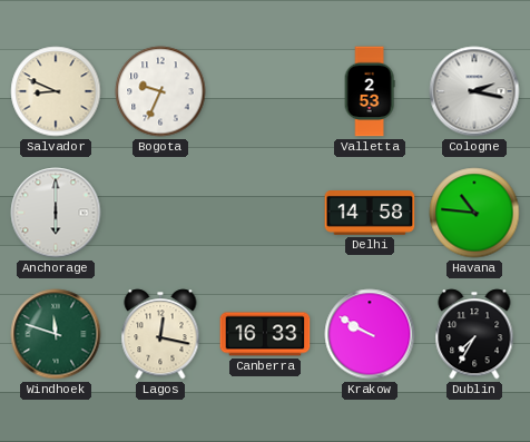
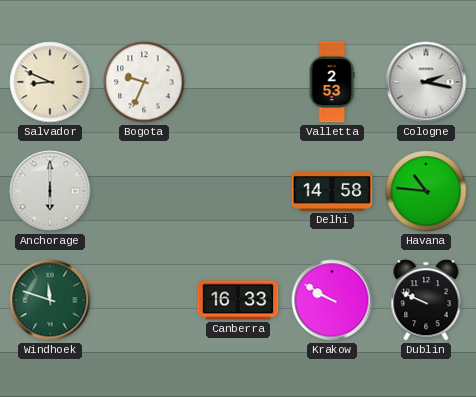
Lagos: 12:17 -> none (160, 334)
Dublin: 7:35 -> 9:49 (426, 300)
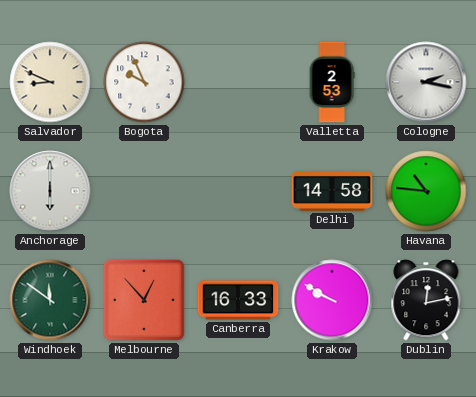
Bogota: 9:34 -> 9:56 (144, 82)
Windhoek: 11:48 -> 11:51 (50, 300)
Melbourne: none -> 12:53 (144, 300)
Dublin: 9:49 -> 12:13 (426, 300)
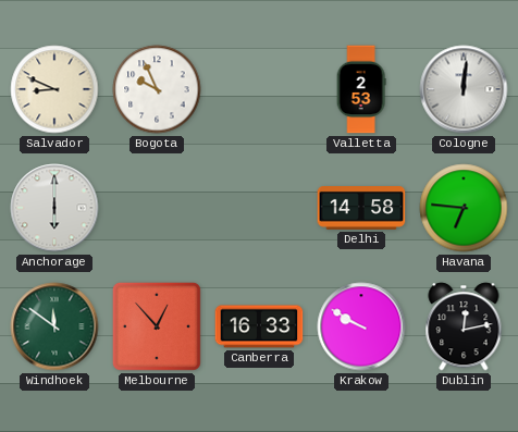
Cologne: 2:17 -> 12:01 (464, 89)
Havana: 10:46 -> 6:46 (464, 208)
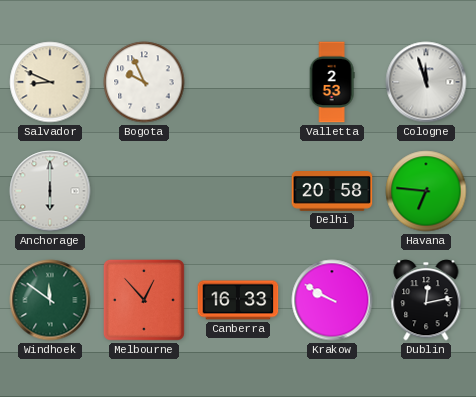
Cologne: 12:01 -> 11:57 (426, 82)
Delhi: 14:58 -> 20:58 (332, 192)
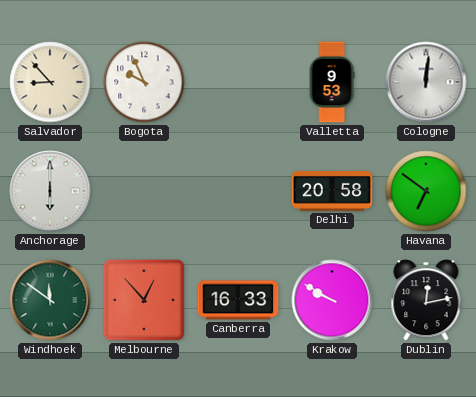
Salvador: 8:49 -> 8:53 (50, 82)
Valletta: 2:53 -> 9:53 (332, 82)
Cologne: 11:57 -> 12:01 (426, 82)
Havana: 6:46 -> 6:51 (426, 191)
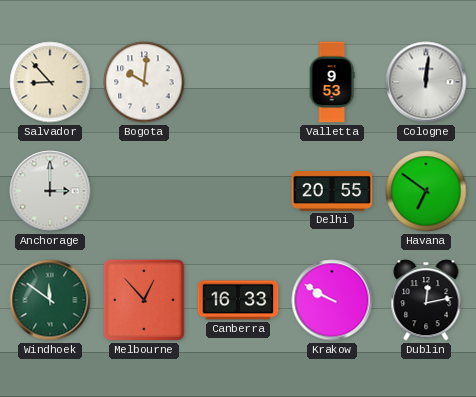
Bogota: 9:56 -> 10:01 (144, 82)
Anchorage: 6:00 -> 3:00 (50, 191)
Delhi: 20:58 -> 20:55 (332, 192)
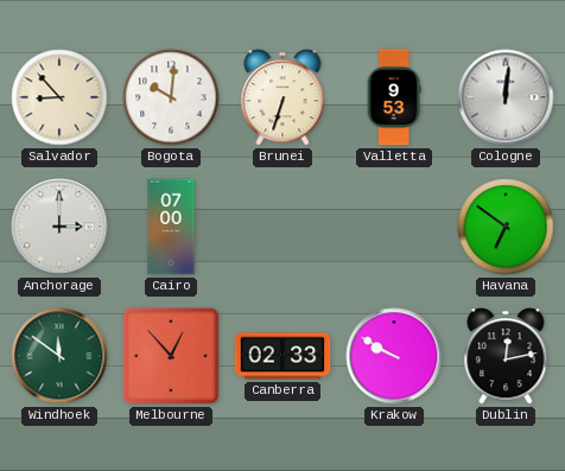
Brunei: none -> 6:33 (282, 97)
Cairo: none -> 07:00 (171, 227)
Delhi: 20:55 -> none (332, 192)
Canberra: 16:33 -> 02:33 (282, 356)
